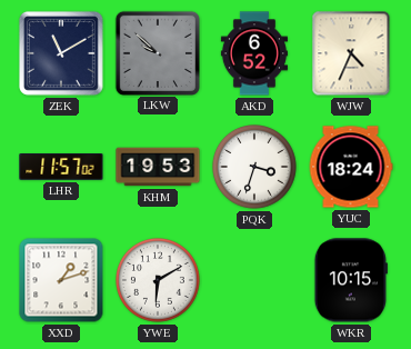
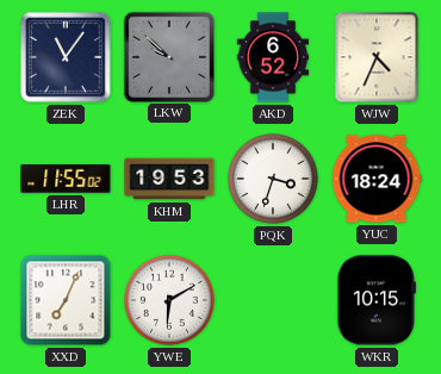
ZEK: 11:10 -> 11:06 (66, 57)
LHR: 11:57 -> 11:55 (66, 180)
XXD: 1:12 -> 7:04 (66, 300)
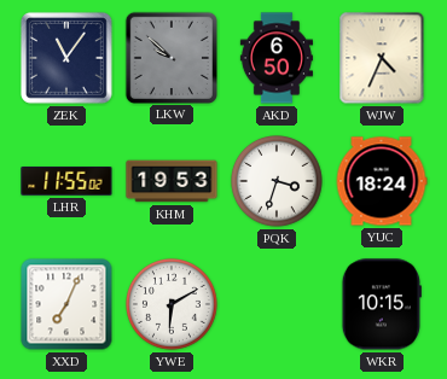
AKD: 6:52 -> 6:50 (277, 58)
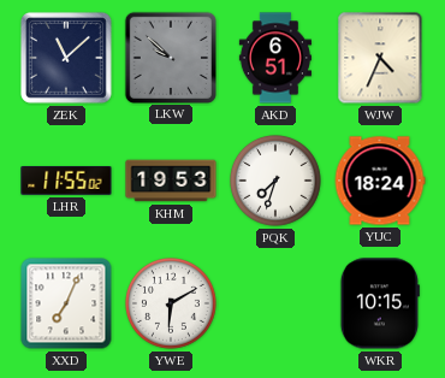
ZEK: 11:06 -> 11:08 (66, 58)
AKD: 6:50 -> 6:51 (275, 58)
PQK: 3:33 -> 7:33 (277, 182)
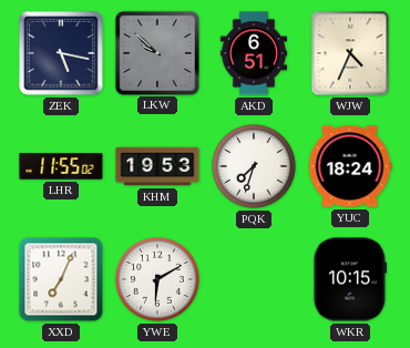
ZEK: 11:08 -> 5:17 (61, 53)
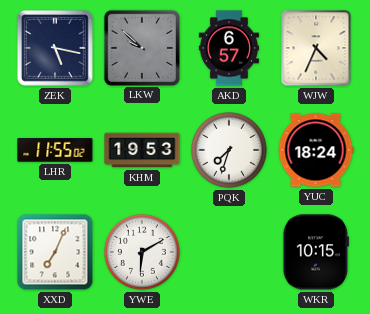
AKD: 6:51 -> 6:57 (229, 48)
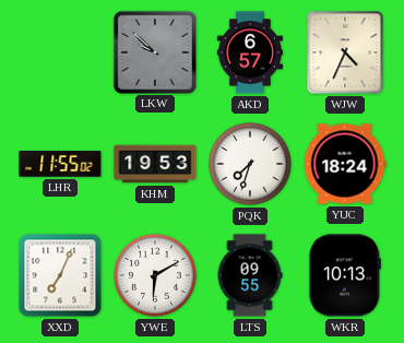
ZEK: 5:17 -> none (55, 48)
LTS: none -> 09:55 (250, 275)
WKR: 10:15 -> 10:13 (345, 275)
